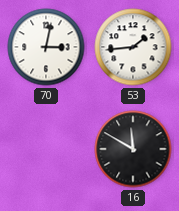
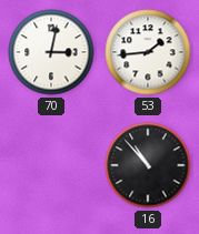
16: 11:50 -> 10:53 (148, 165)
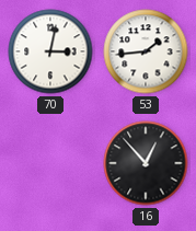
16: 10:53 -> 12:53 (146, 163)
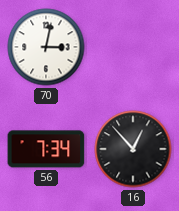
53: 1:44 -> none (146, 51)
56: none -> 7:34 (46, 149)
